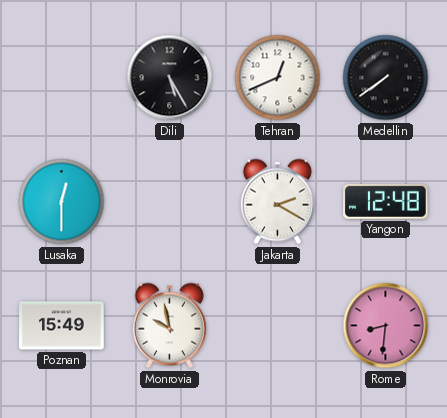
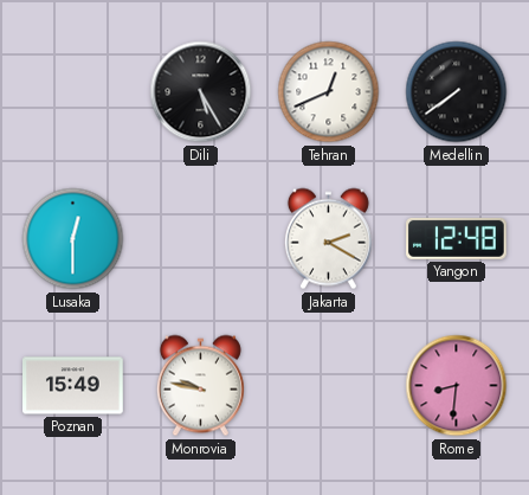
Monrovia: 9:58 -> 9:47 (200, 386)
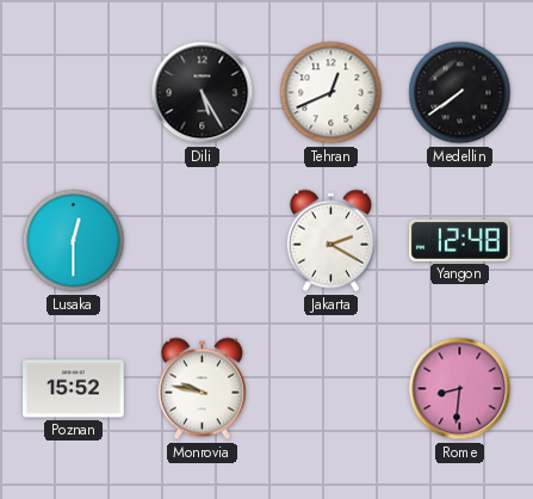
Poznan: 15:49 -> 15:52 (74, 389)
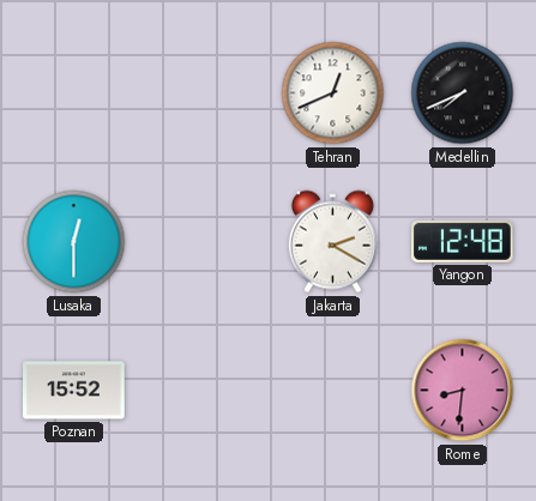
Dili: 5:25 -> none (203, 93)
Medellin: 7:39 -> 7:41 (463, 93)
Monrovia: 9:47 -> none (202, 389)
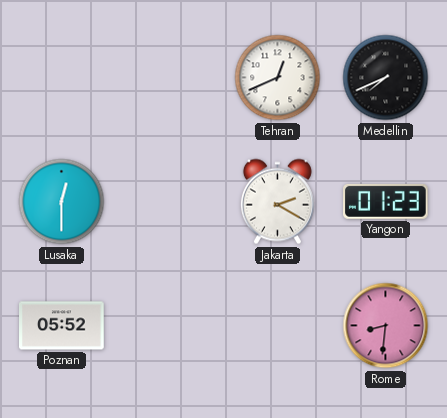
Yangon: 12:48 -> 01:23 (386, 201)
Poznan: 15:52 -> 05:52 (62, 326)
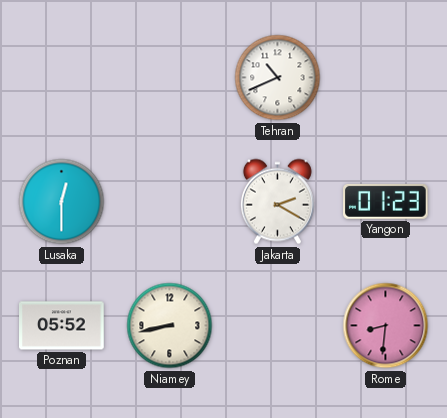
Tehran: 12:41 -> 10:41 (278, 78)
Medellin: 7:41 -> none (386, 78)
Niamey: none -> 8:43 (170, 326)
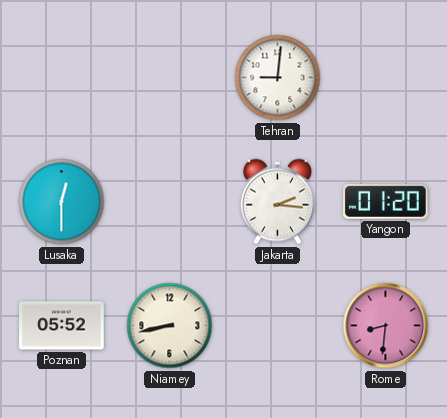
Tehran: 10:41 -> 9:01 (278, 78)
Jakarta: 2:20 -> 2:16 (277, 202)
Yangon: 01:23 -> 01:20 (386, 201)
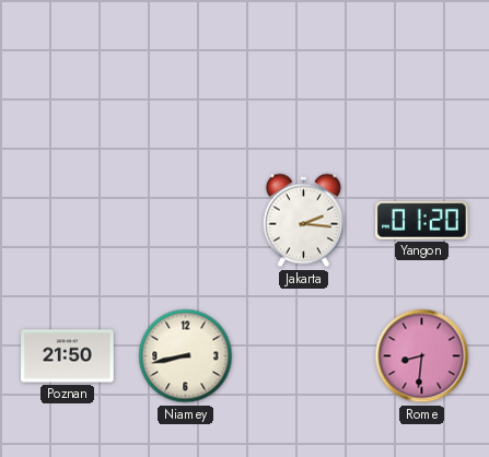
Tehran: 9:01 -> none (278, 78)
Lusaka: 12:30 -> none (62, 202)
Poznan: 05:52 -> 21:50 (68, 356)
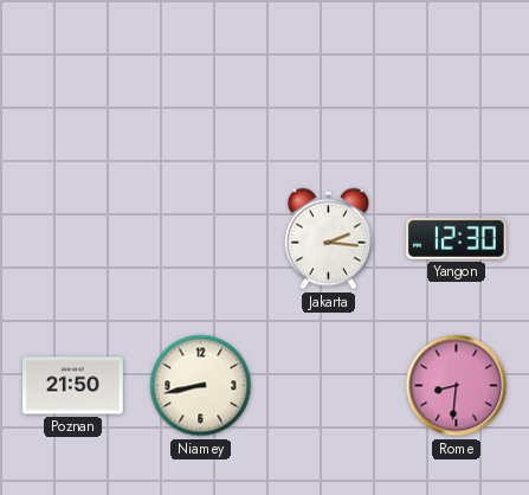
Yangon: 01:20 -> 12:30 (457, 238)
